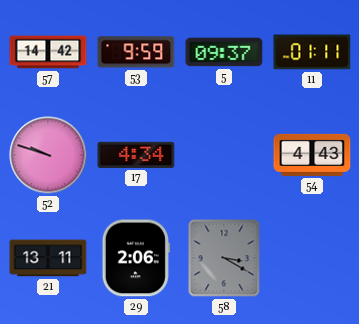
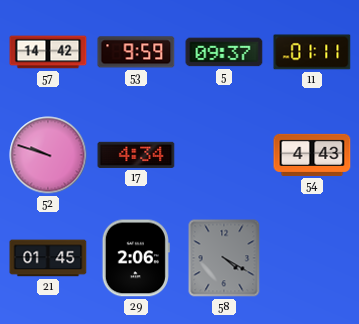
21: 13:11 -> 01:45 (48, 258)
58: 3:20 -> 4:20 (224, 258)
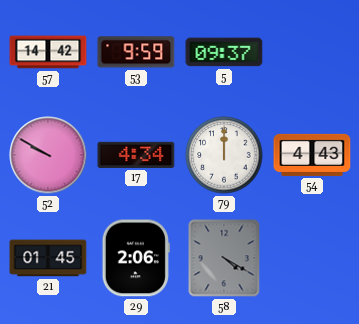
11: 01:11 -> none (312, 52)
52: 9:48 -> 9:50 (48, 155)
79: none -> 12:00 (224, 155)
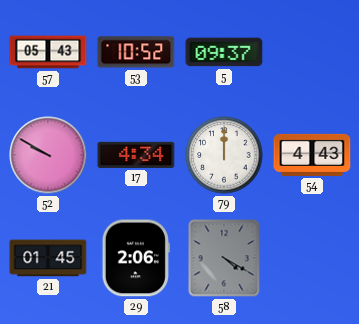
57: 14:42 -> 05:43 (48, 52)
53: 9:59 -> 10:52 (136, 52)
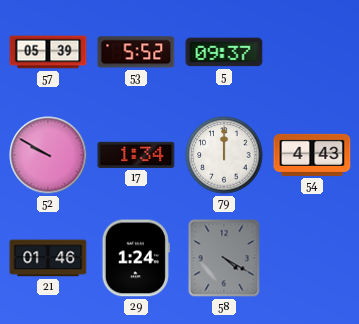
57: 05:43 -> 05:39 (48, 52)
53: 10:52 -> 5:52 (136, 52)
17: 4:34 -> 1:34 (136, 155)
21: 01:45 -> 01:46 (48, 258)
29: 2:06 -> 1:24 (136, 258)
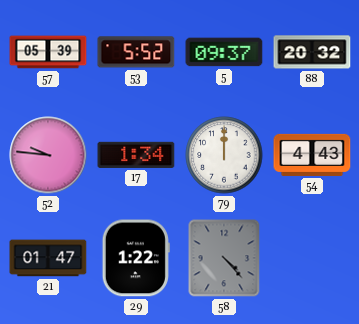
88: none -> 20:32 (312, 52)
52: 9:50 -> 9:46 (48, 155)
21: 01:46 -> 01:47 (48, 258)
29: 1:24 -> 1:22 (136, 258)
58: 4:20 -> 4:23 (224, 258)
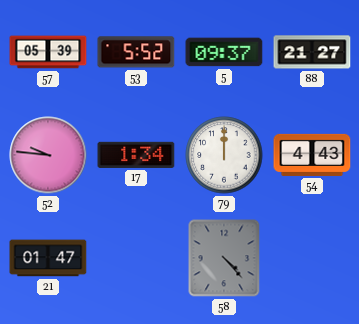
88: 20:32 -> 21:27 (312, 52)
29: 1:22 -> none (136, 258)
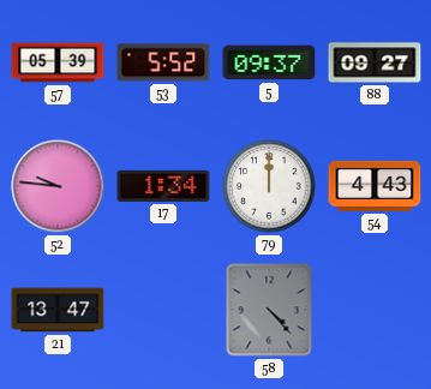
88: 21:27 -> 09:27 (375, 62)
21: 01:47 -> 13:47 (58, 310)
